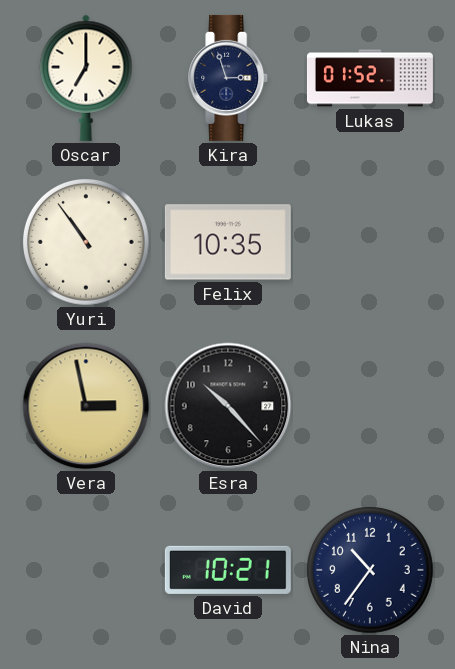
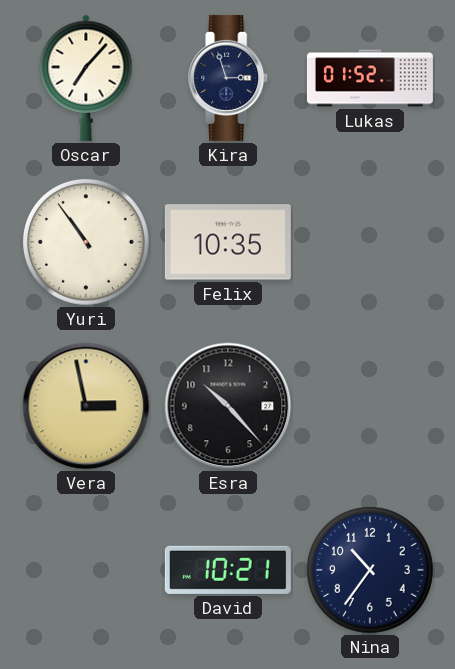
Oscar: 7:00 -> 7:07 (86, 78)
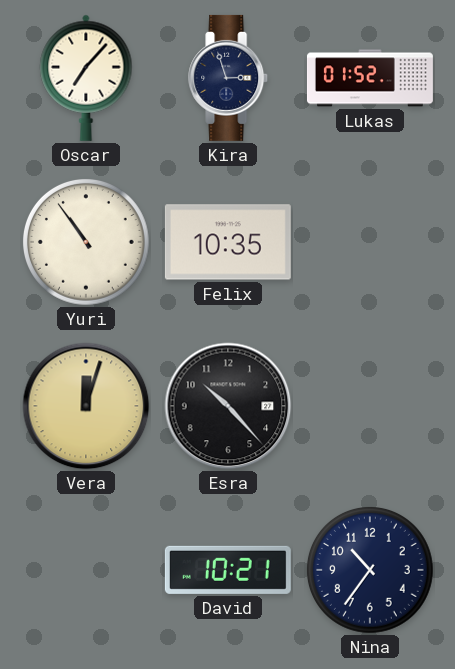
Vera: 2:58 -> 12:03 (86, 406)
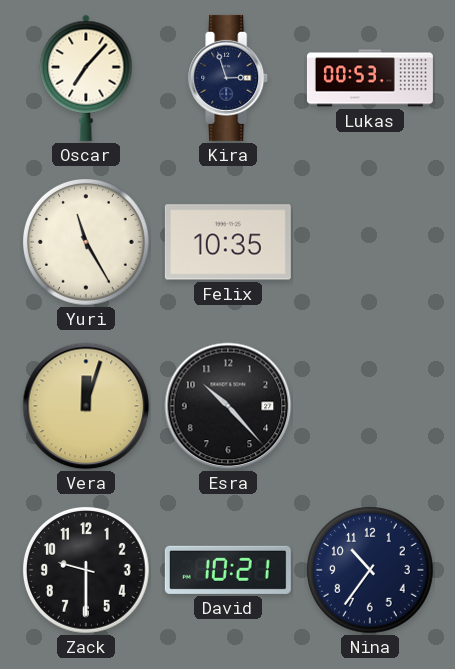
Lukas: 01:52 -> 00:53 (370, 78)
Yuri: 10:54 -> 11:25 (87, 243)
Zack: none -> 9:30 (87, 571)
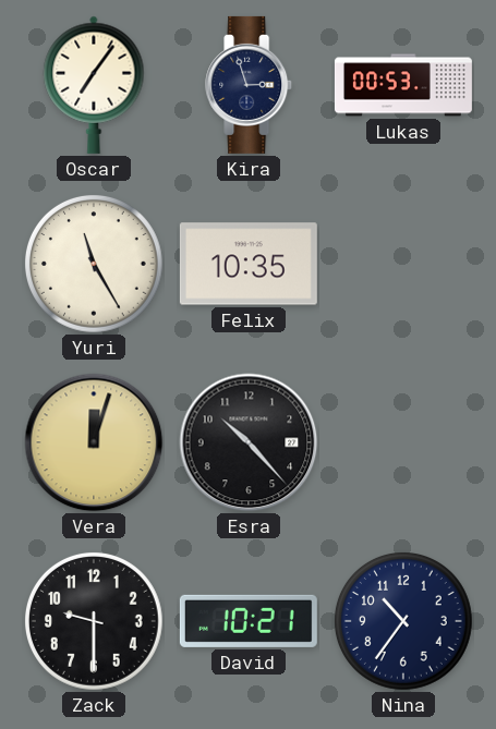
Oscar: 7:07 -> 7:06 (94, 85)
